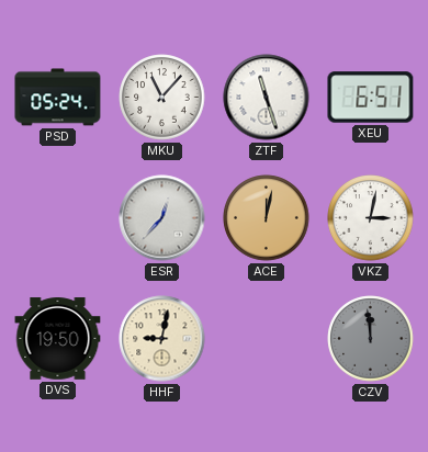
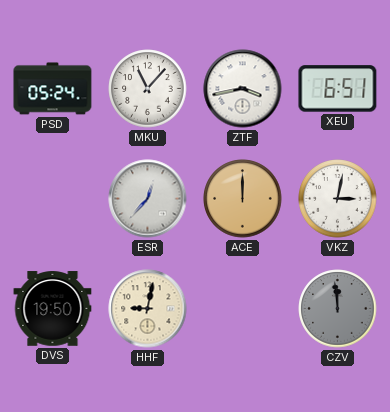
ZTF: 11:27 -> 3:43 (243, 89)
ACE: 12:02 -> 12:00 (243, 199)
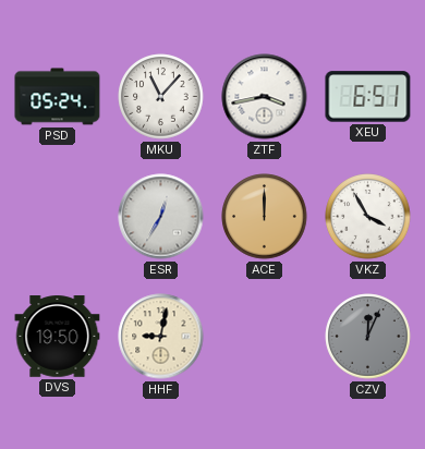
ESR: 12:37 -> 12:35 (161, 217)
VKZ: 3:02 -> 3:55 (368, 217)
CZV: 11:59 -> 12:04 (368, 337)
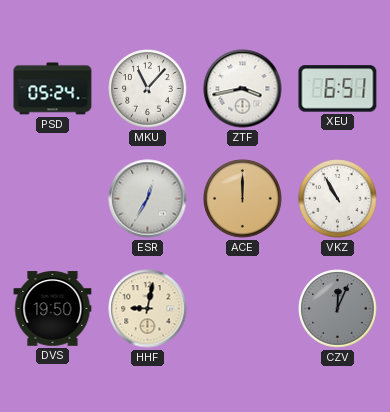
VKZ: 3:55 -> 10:55 (338, 199)
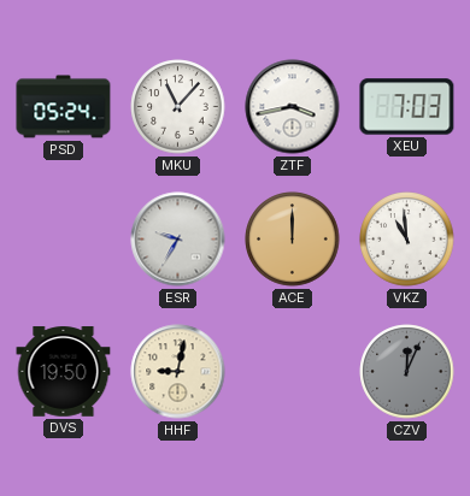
XEU: 6:51 -> 7:03 (407, 107)
ESR: 12:35 -> 9:35 (178, 240)
VKZ: 10:55 -> 10:59 (407, 240)
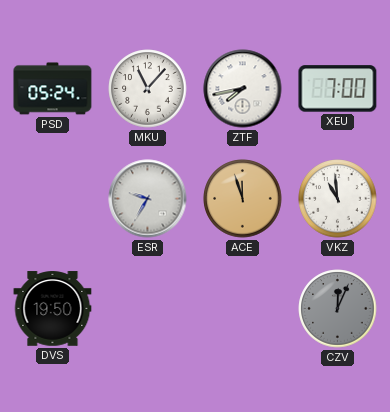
ZTF: 3:43 -> 7:43 (243, 89)
XEU: 7:03 -> 7:00 (338, 89)
ACE: 12:00 -> 11:57 (243, 199)
HHF: 9:02 -> none (178, 372)
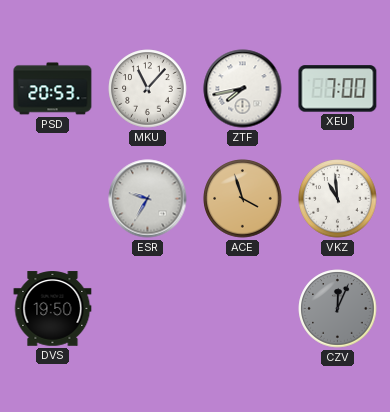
PSD: 05:24 -> 20:53 (53, 89)
ACE: 11:57 -> 3:57 (243, 199)
